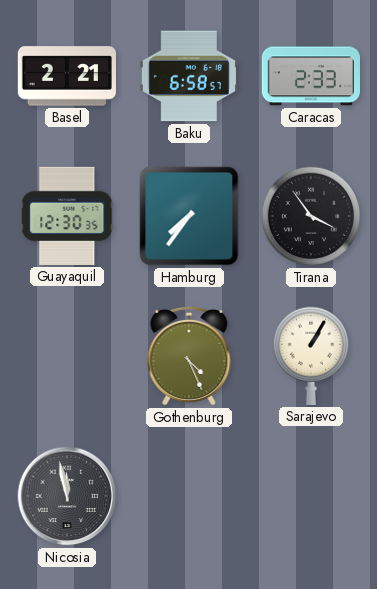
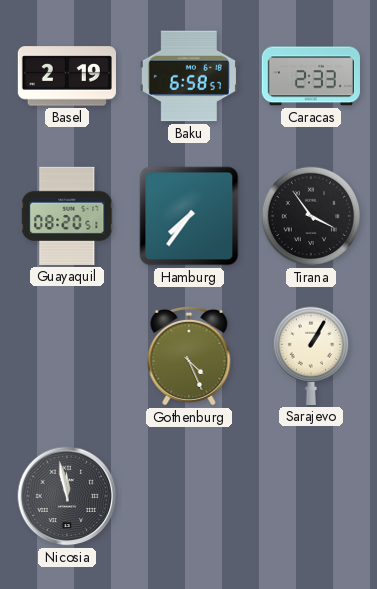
Basel: 2:21 -> 2:19 (67, 76)
Guayaquil: 12:30 -> 08:20 (67, 216)
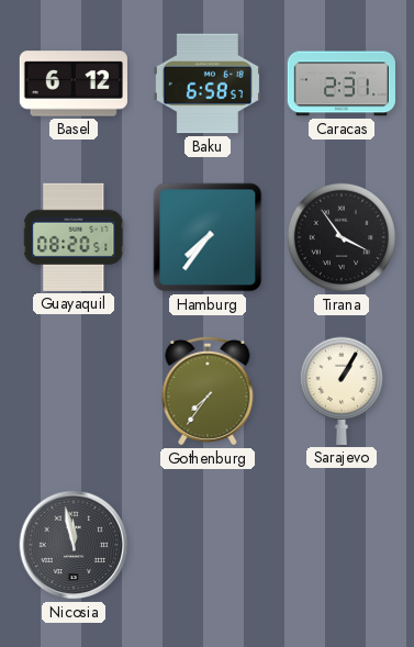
Basel: 2:19 -> 6:12 (74, 83)
Caracas: 2:33 -> 2:31 (342, 83)
Gothenburg: 4:26 -> 7:36 (208, 391)
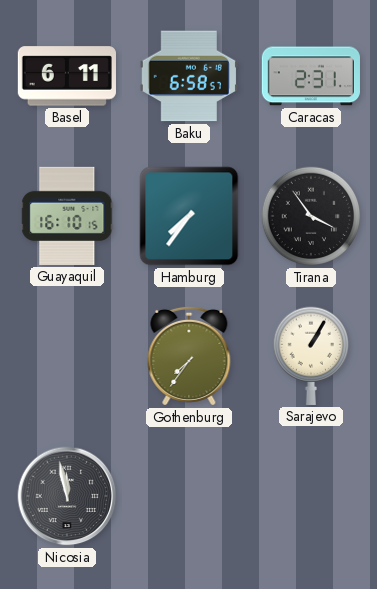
Basel: 6:12 -> 6:11 (67, 76)
Guayaquil: 08:20 -> 16:10 (67, 216)
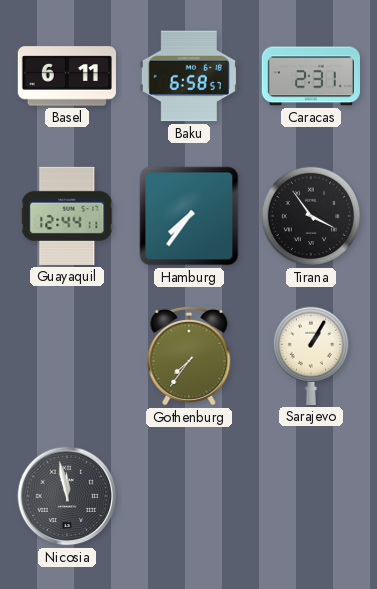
Guayaquil: 16:10 -> 12:44 (67, 216)
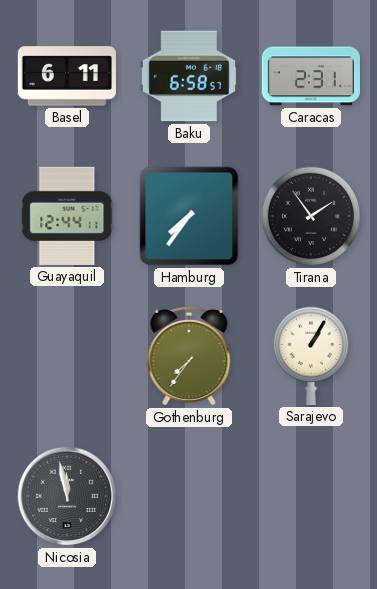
Tirana: 3:54 -> 1:54 (311, 216)
